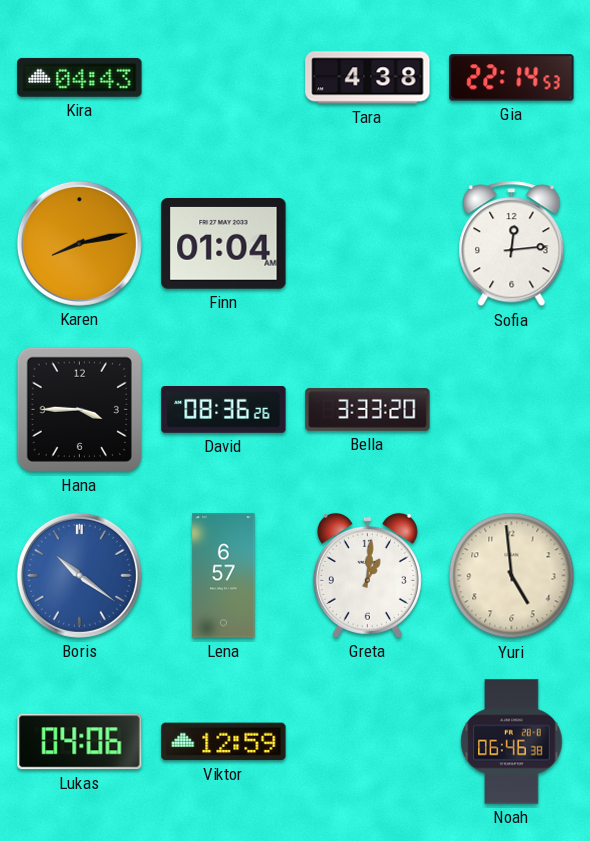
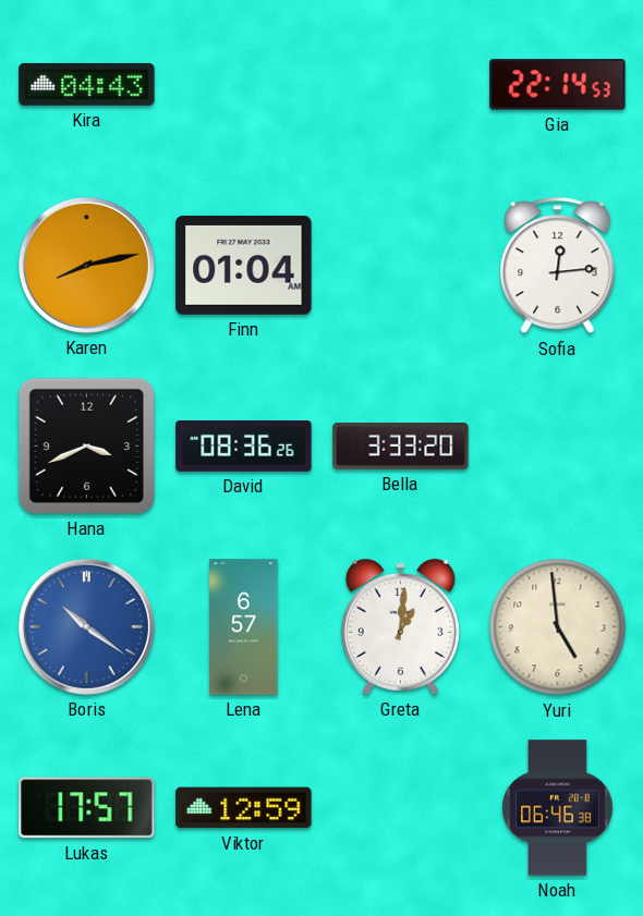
Tara: 4:38 -> none (368, 78)
Hana: 3:45 -> 3:41 (86, 445)
Lukas: 04:06 -> 17:57 (87, 808)
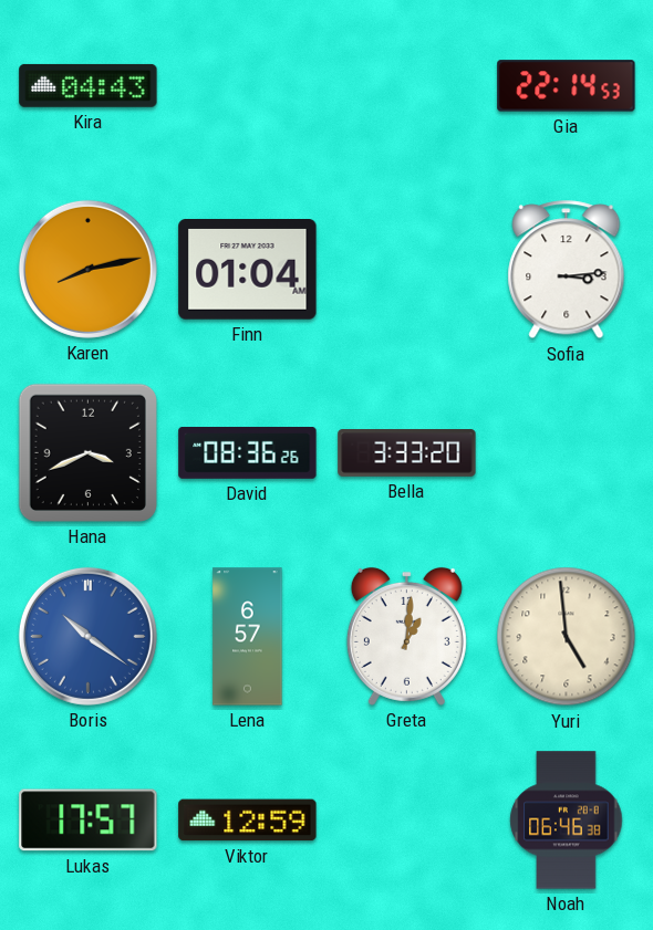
Sofia: 12:14 -> 3:14 (567, 270)
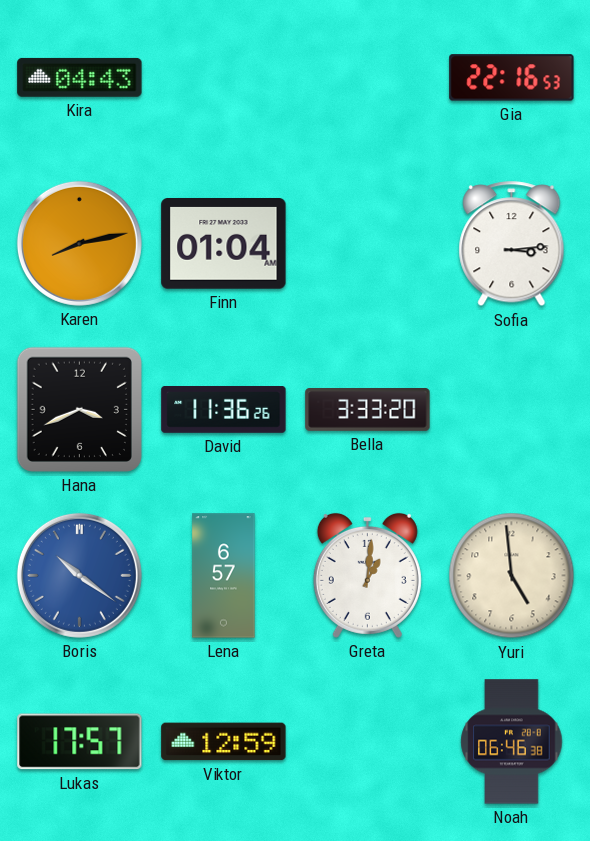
Gia: 22:14 -> 22:16 (512, 78)
David: 08:36 -> 11:36 (224, 410)
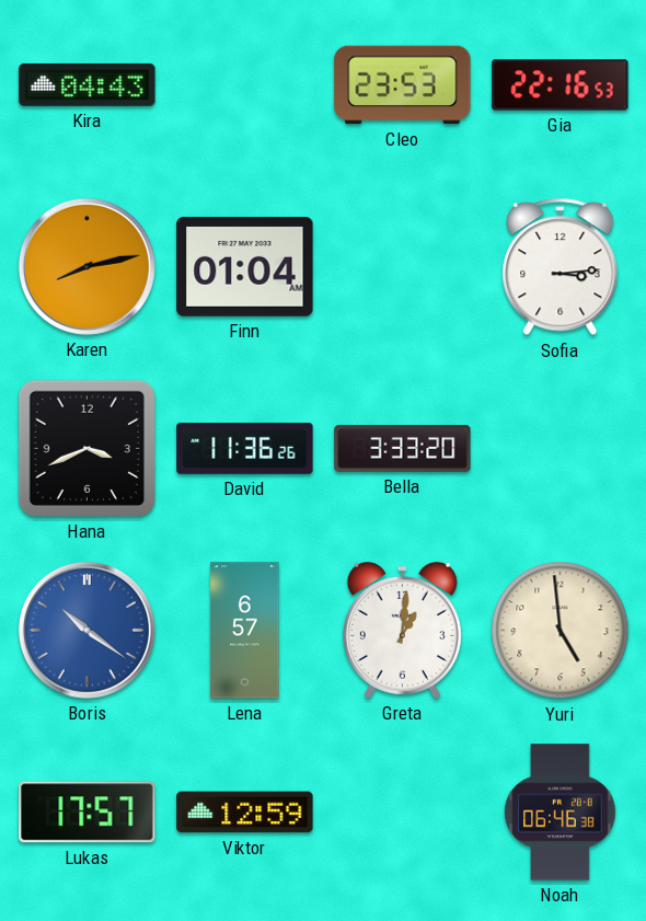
Cleo: none -> 23:53 (403, 85)
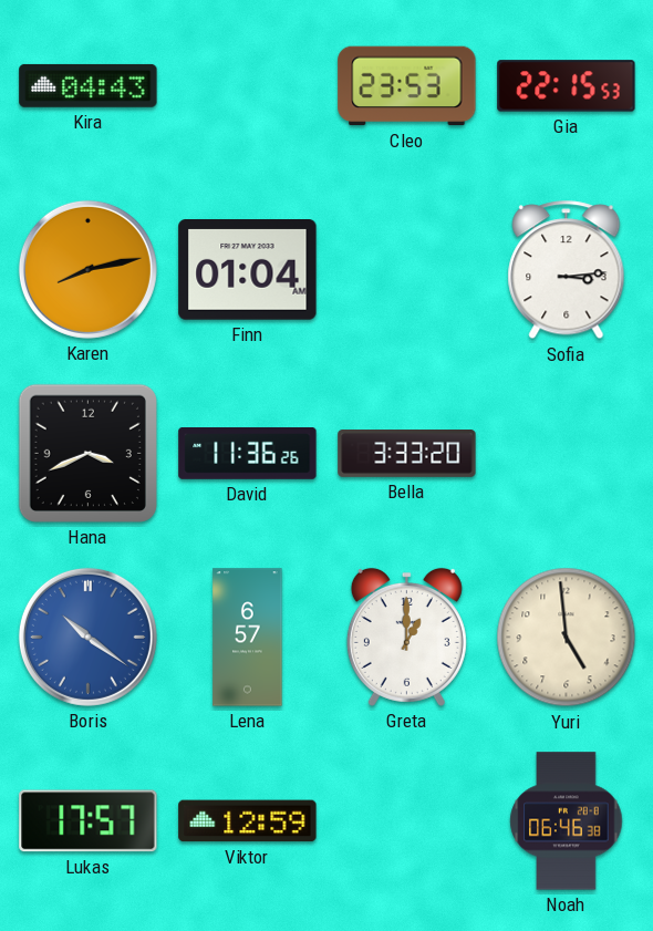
Gia: 22:16 -> 22:15 (567, 86)
Greta: 1:01 -> 1:00 (406, 637)
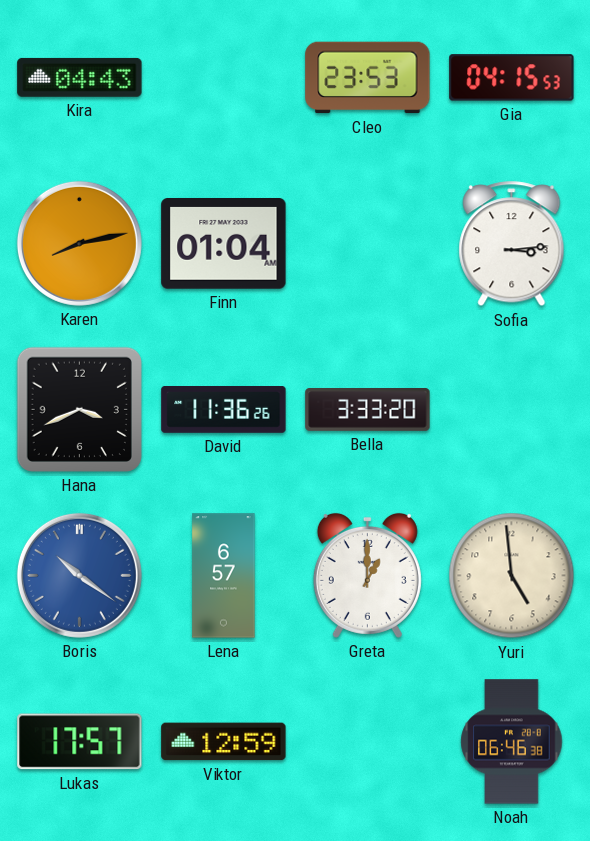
Gia: 22:15 -> 04:15 (512, 78)
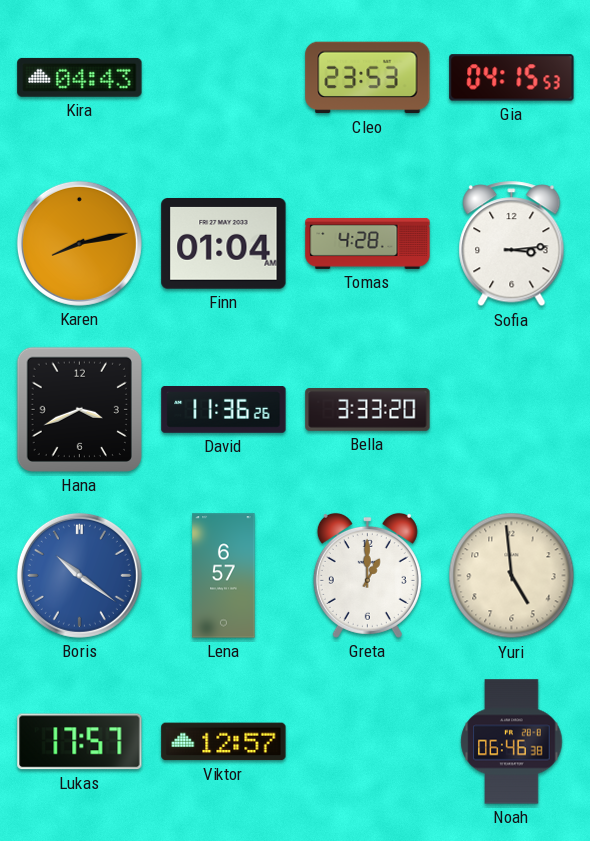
Tomas: none -> 4:28 (368, 243)
Viktor: 12:59 -> 12:57 (224, 742)
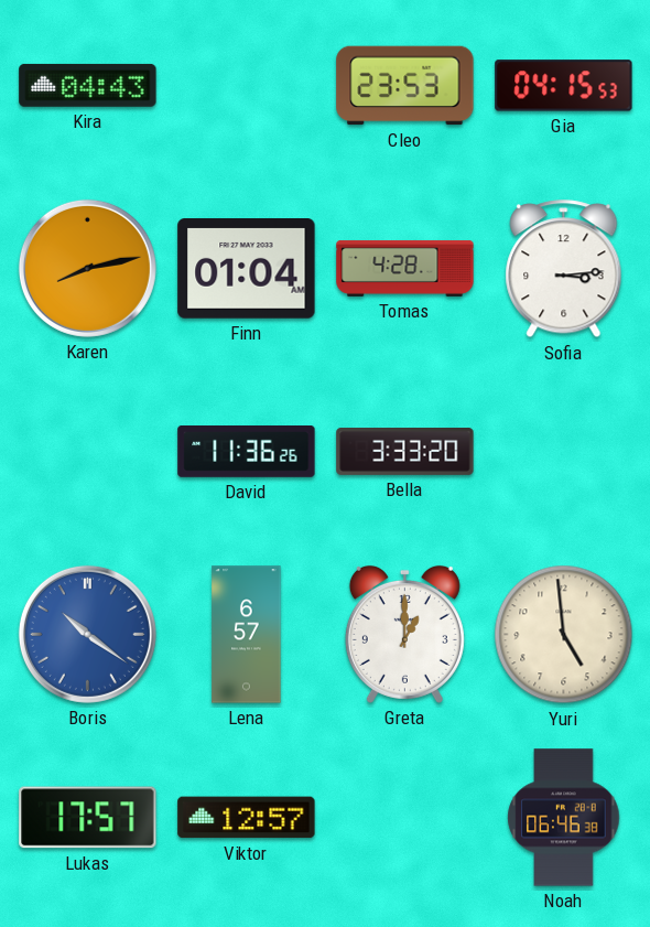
Hana: 3:41 -> none (79, 409)
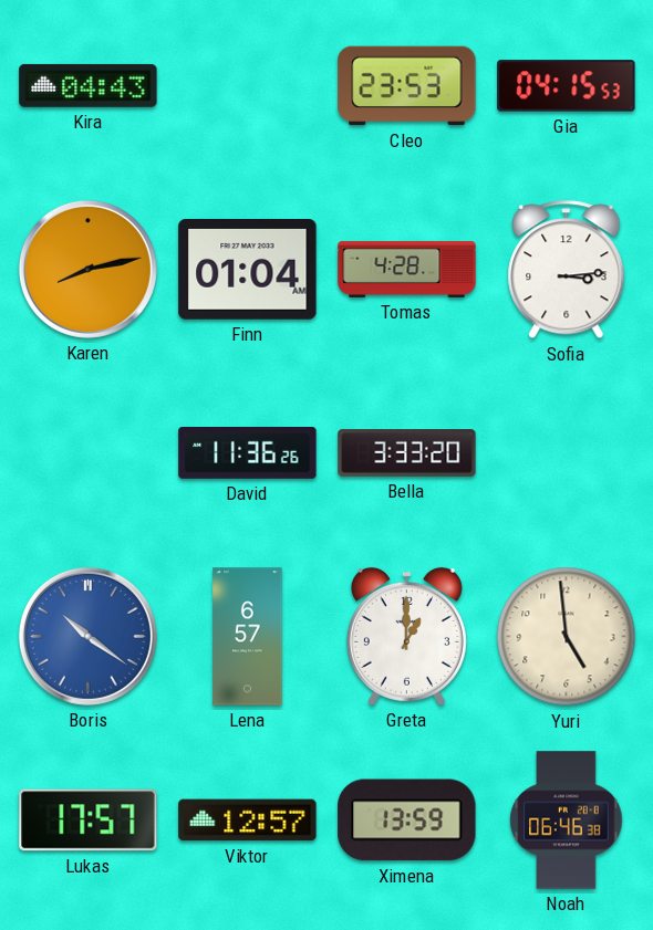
Ximena: none -> 13:59 (407, 821)
